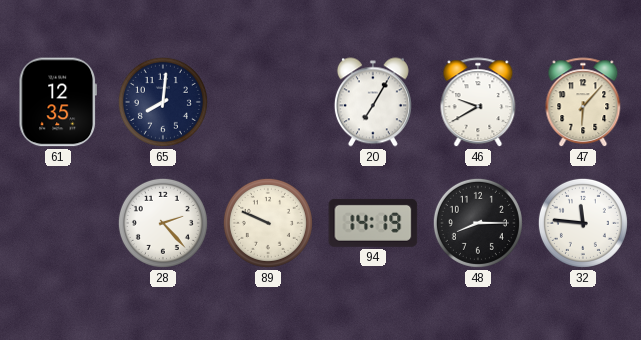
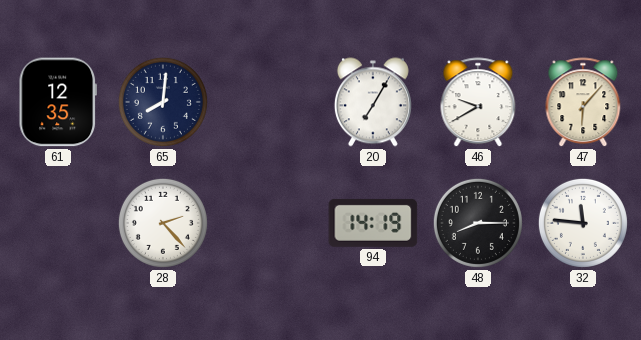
89: 9:49 -> none (268, 223)
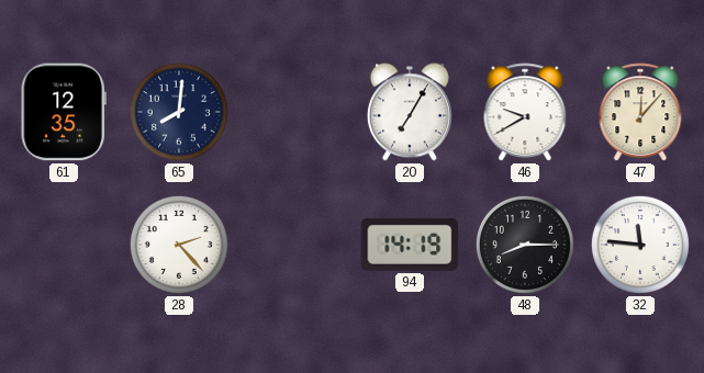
47: 6:07 -> 12:07 (640, 113)
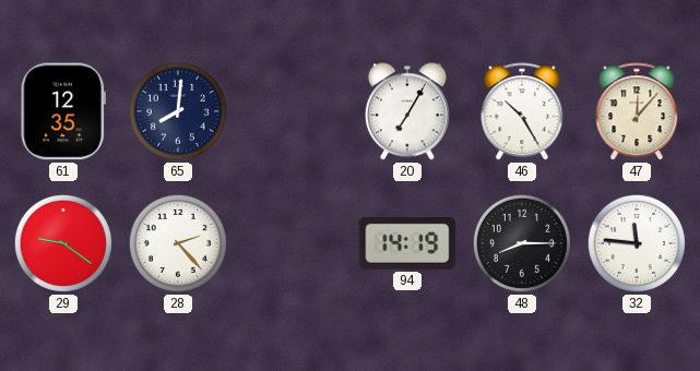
46: 9:40 -> 10:25 (522, 112)
29: none -> 9:21 (63, 243)
